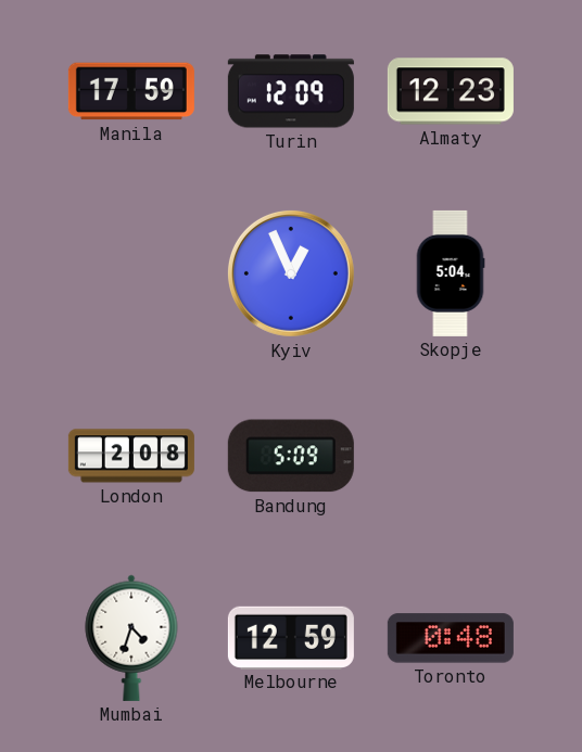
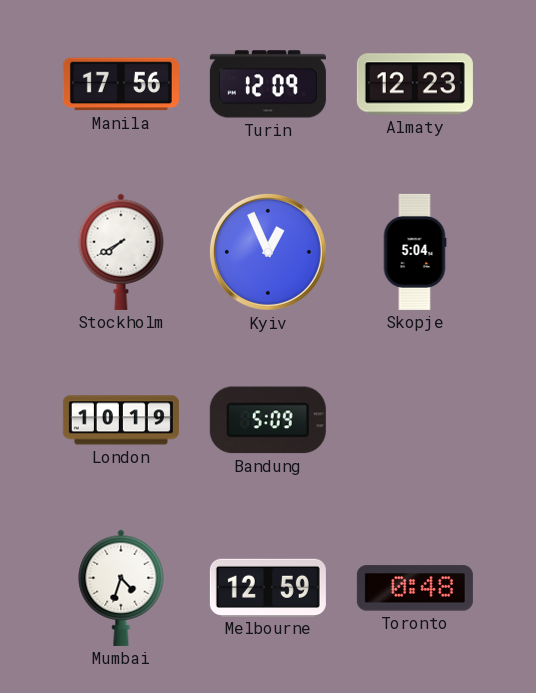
Manila: 17:59 -> 17:56 (121, 84)
Stockholm: none -> 7:40 (121, 252)
London: 2:08 -> 10:19 (121, 420)
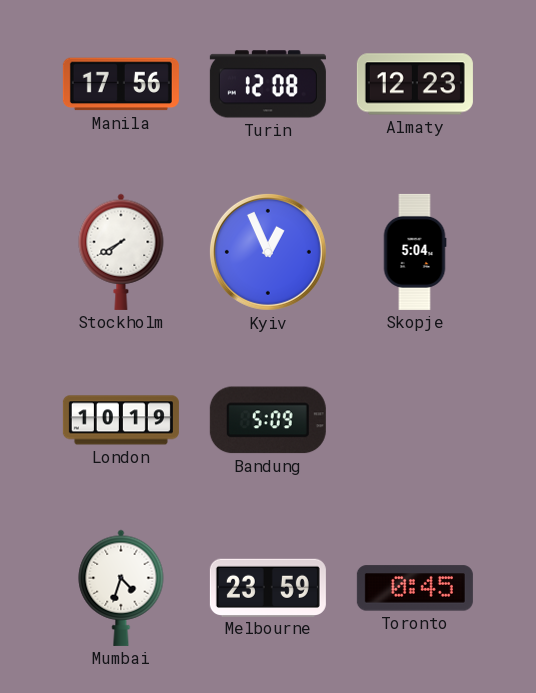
Turin: 12:09 -> 12:08 (268, 84)
Melbourne: 12:59 -> 23:59 (268, 587)
Toronto: 0:48 -> 0:45 (415, 588)
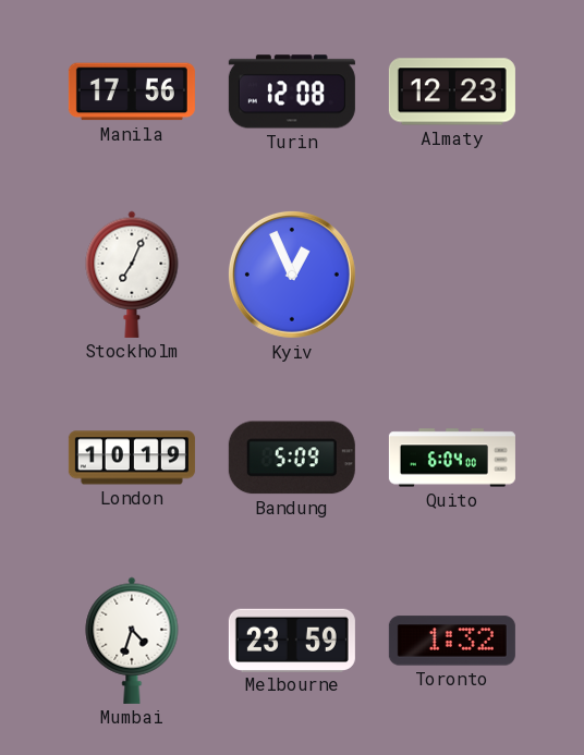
Stockholm: 7:40 -> 7:04 (132, 275)
Skopje: 5:04 -> none (415, 252)
Quito: none -> 6:04 (452, 458)
Toronto: 0:45 -> 1:32 (452, 641)
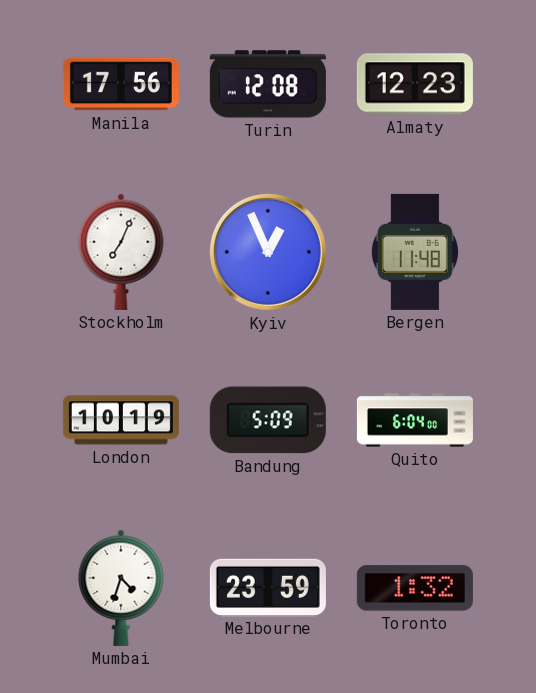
Bergen: none -> 11:48 (415, 252)
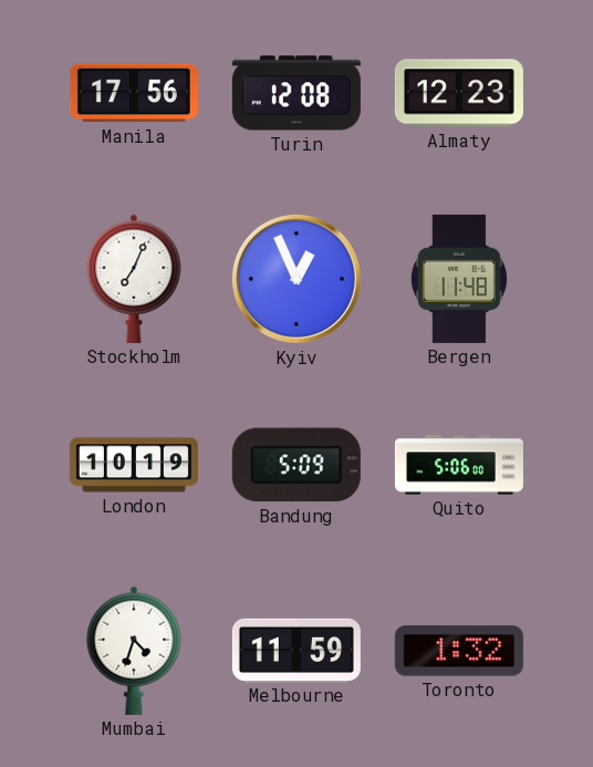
Quito: 6:04 -> 5:06 (459, 465)
Melbourne: 23:59 -> 11:59 (296, 650)
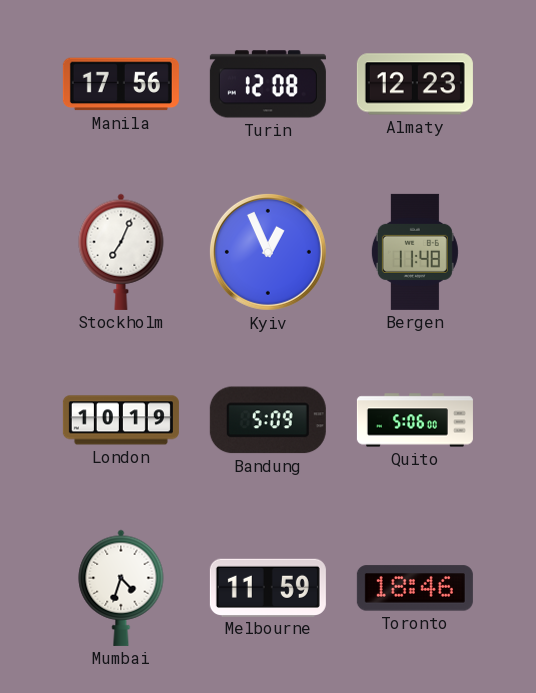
Toronto: 1:32 -> 18:46 (415, 588)
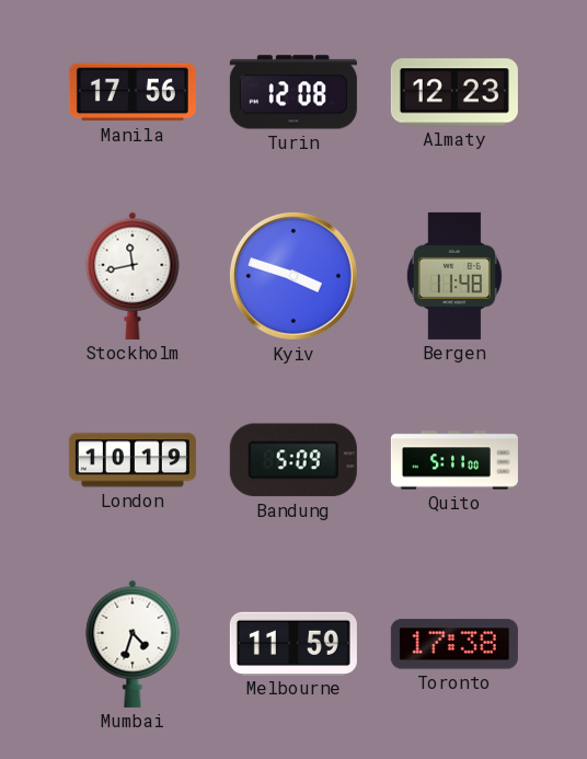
Stockholm: 7:04 -> 11:43 (133, 276)
Kyiv: 12:56 -> 3:48 (293, 276)
Quito: 5:06 -> 5:11 (454, 460)
Toronto: 18:46 -> 17:38 (454, 644)
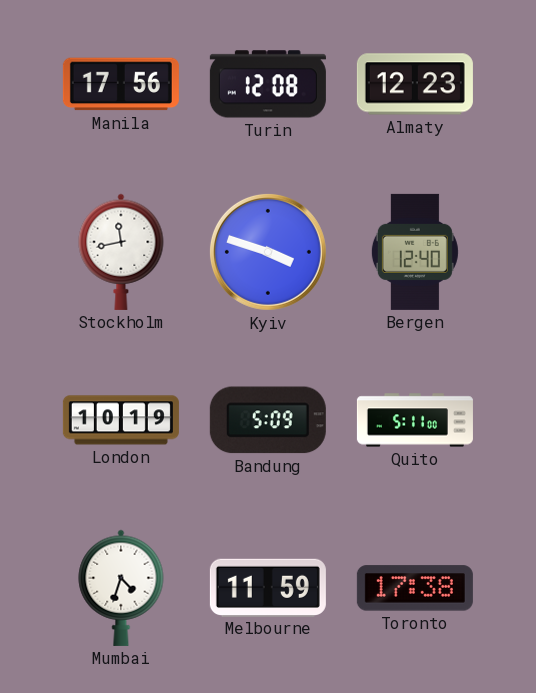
Bergen: 11:48 -> 12:40 (415, 252)
